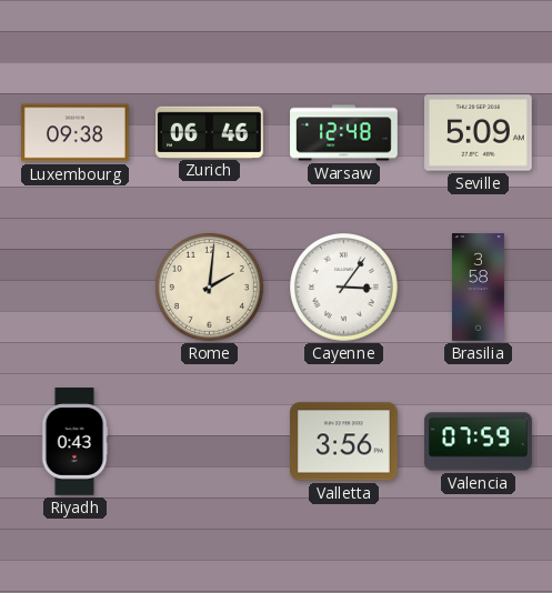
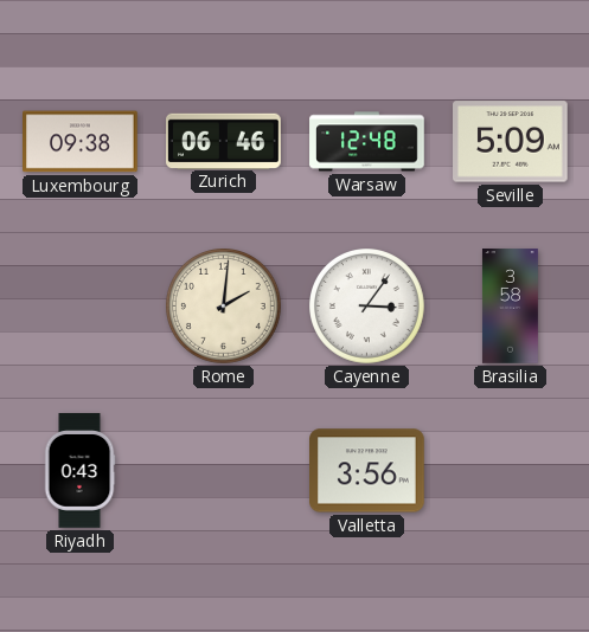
Valencia: 07:59 -> none (479, 442)
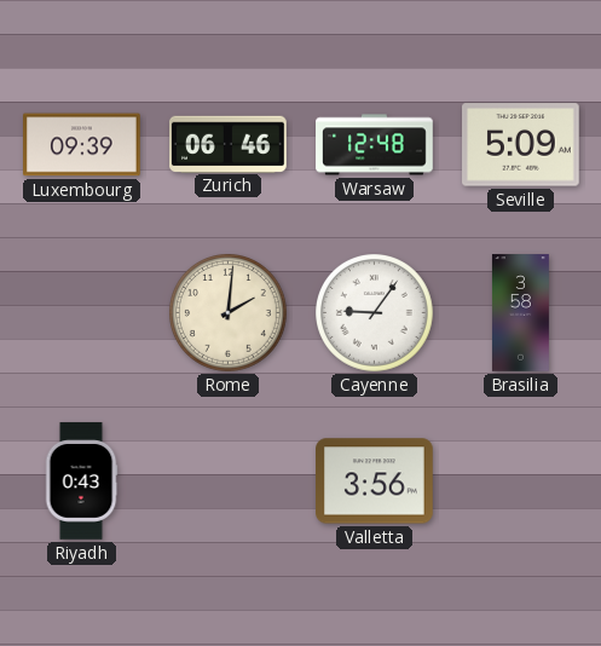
Luxembourg: 09:38 -> 09:39 (82, 145)
Cayenne: 3:06 -> 9:06 (375, 313)
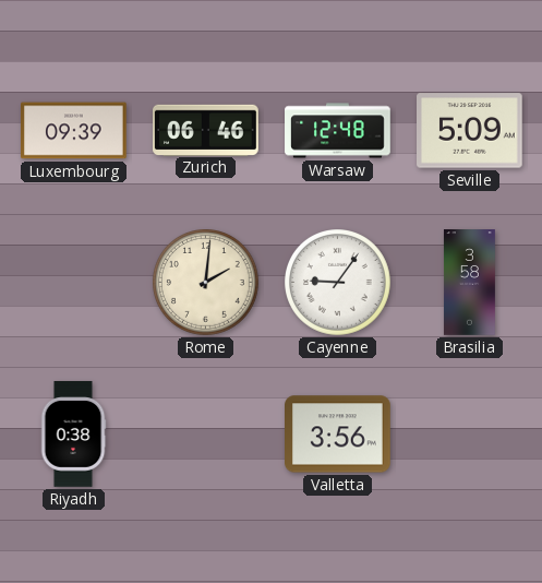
Riyadh: 0:43 -> 0:38 (73, 435)
